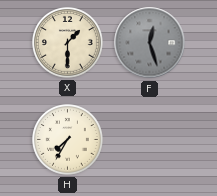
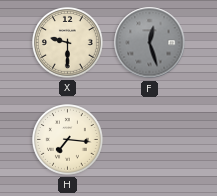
X: 1:30 -> 9:30 (68, 43)
H: 7:35 -> 7:16 (68, 140)
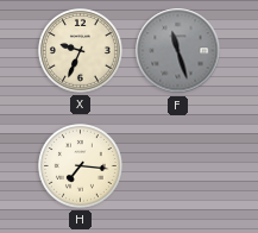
X: 9:30 -> 9:34 (81, 51)
F: 12:27 -> 11:27 (178, 51)
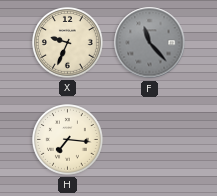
F: 11:27 -> 11:23 (150, 43)
